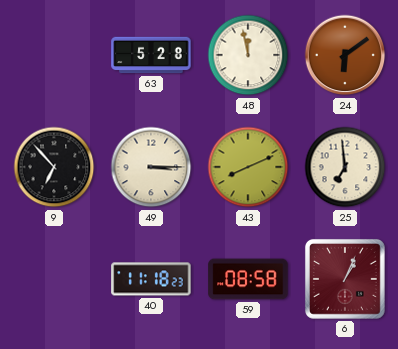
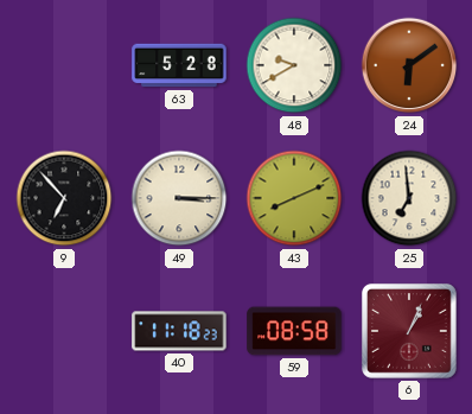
48: 11:58 -> 9:40 (294, 65)
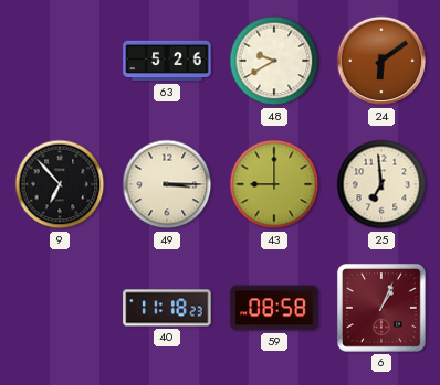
63: 5:28 -> 5:26 (167, 61)
43: 8:11 -> 9:00 (274, 184)
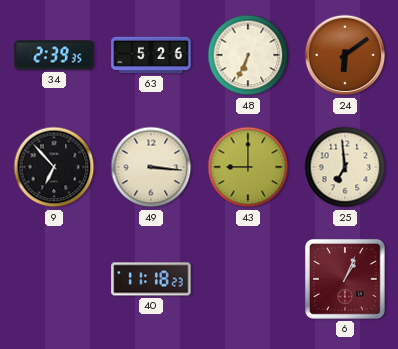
34: none -> 2:39 (54, 55)
48: 9:40 -> 6:34 (248, 55)
49: 3:15 -> 3:16 (151, 167)
59: 08:58 -> none (274, 308)
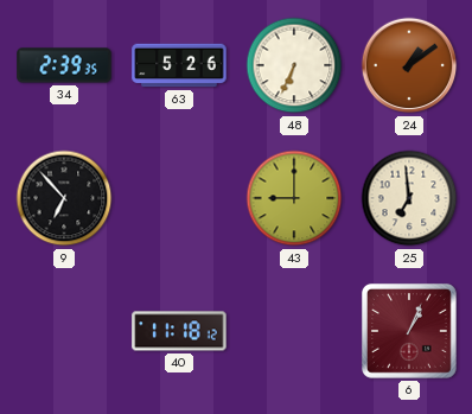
24: 6:09 -> 1:09 (409, 65)
49: 3:16 -> none (151, 167)
40: 11:18:23 -> 11:18:12 (179, 331)
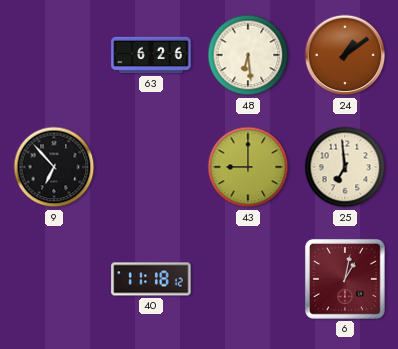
34: 2:39 -> none (64, 65)
63: 5:26 -> 6:26 (151, 55)
48: 6:34 -> 6:29 (248, 55)
6: 1:04 -> 1:02 (345, 279)
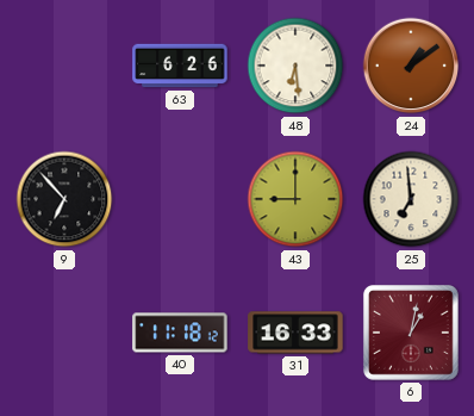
31: none -> 16:33 (295, 333)
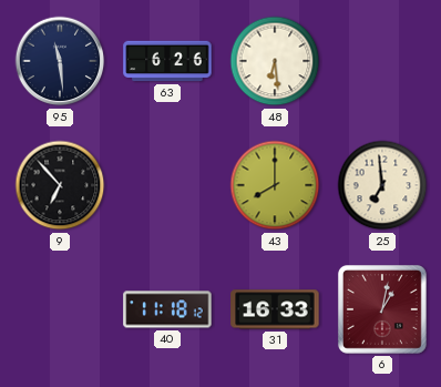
95: none -> 11:29 (60, 61)
24: 1:09 -> none (411, 66)
43: 9:00 -> 8:00 (275, 185)
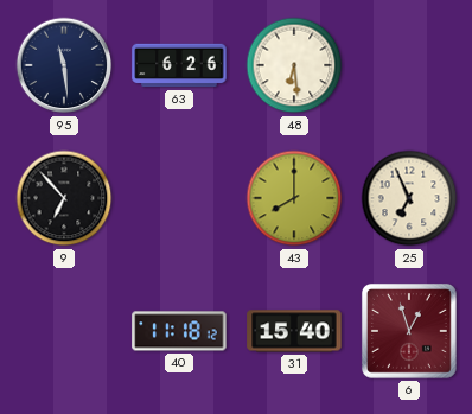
25: 6:59 -> 6:56 (409, 198)
31: 16:33 -> 15:40 (294, 331)
6: 1:02 -> 12:57 (409, 331)
